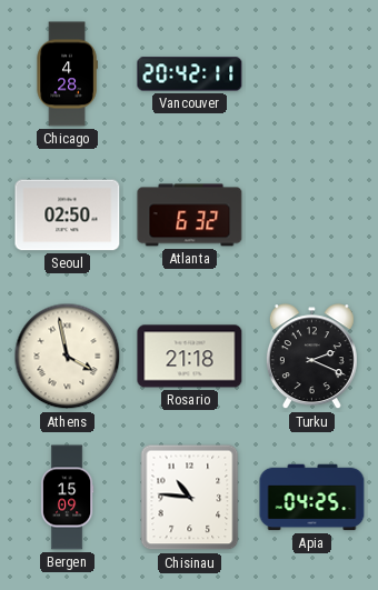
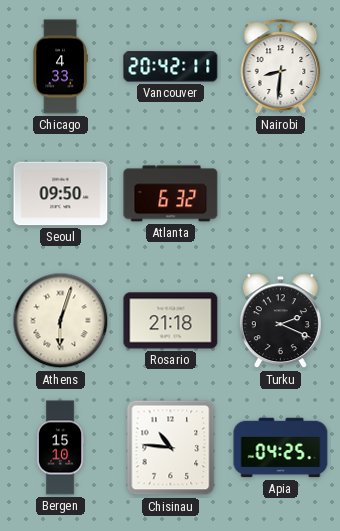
Chicago: 4:28 -> 4:33 (60, 67)
Nairobi: none -> 8:31 (281, 67)
Seoul: 02:50 -> 09:50 (61, 194)
Athens: 3:58 -> 6:03 (61, 321)
Bergen: 15:09 -> 15:10 (60, 448)
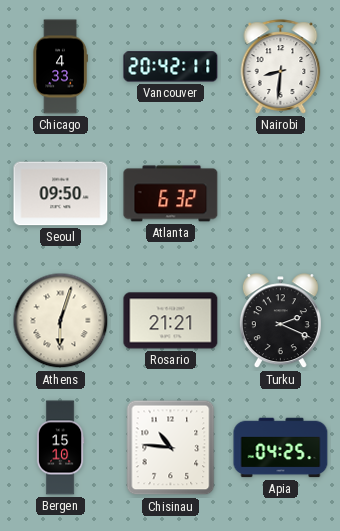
Rosario: 21:18 -> 21:21 (171, 321)
